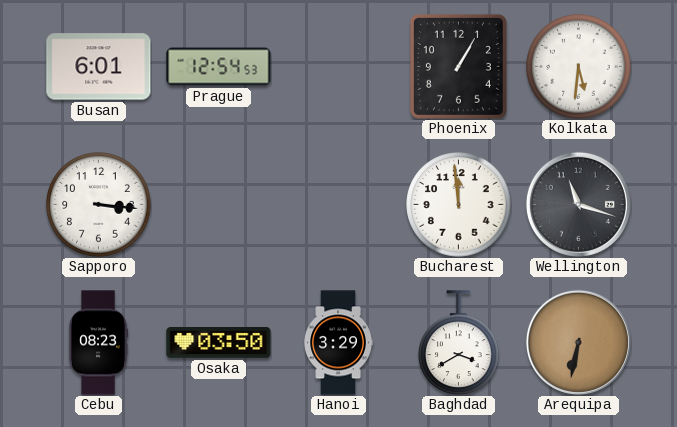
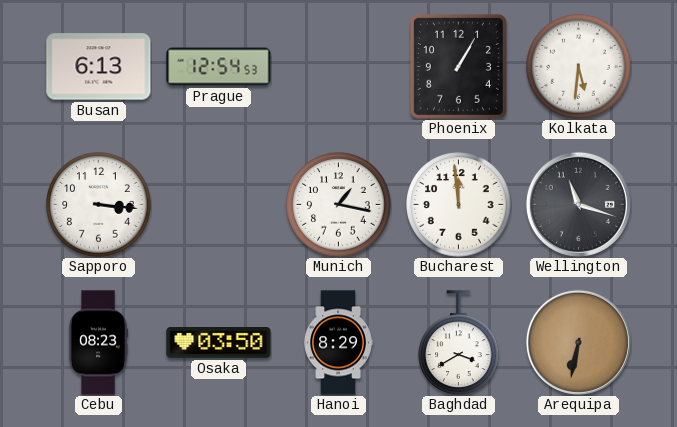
Busan: 6:01 -> 6:13 (99, 67)
Munich: none -> 1:17 (339, 205)
Hanoi: 3:29 -> 8:29 (338, 343)
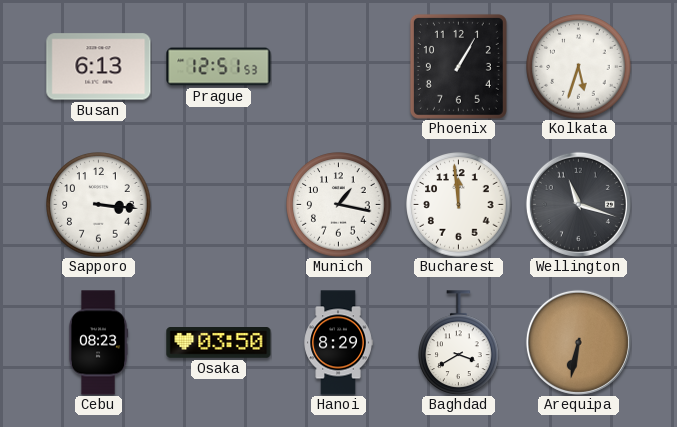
Prague: 12:54 -> 12:51 (219, 67)
Kolkata: 5:31 -> 5:33 (579, 67)
